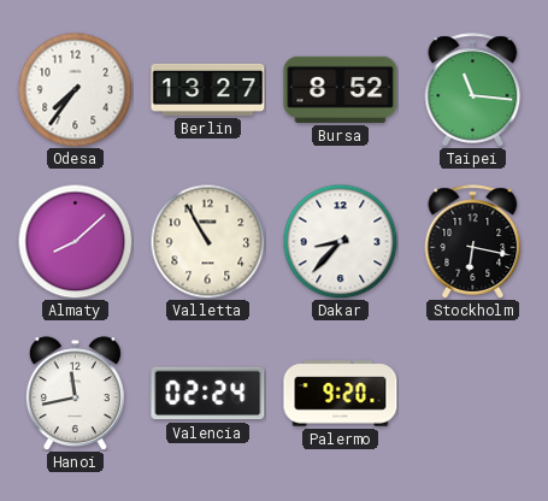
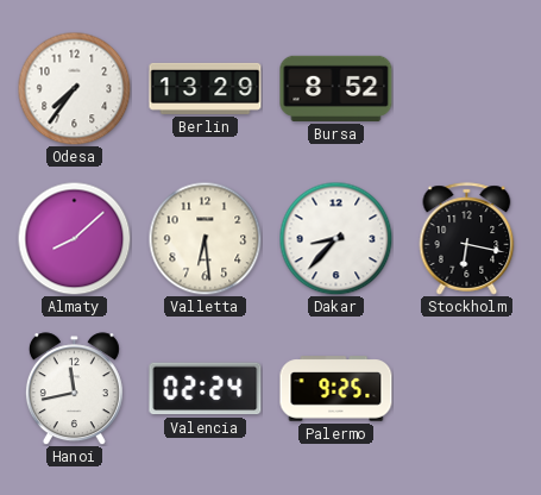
Berlin: 13:27 -> 13:29 (206, 88)
Taipei: 11:16 -> none (473, 90)
Valletta: 10:55 -> 6:29 (205, 238)
Palermo: 9:20 -> 9:25 (336, 389)
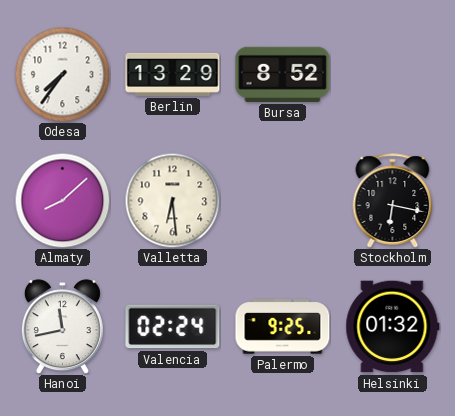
Dakar: 8:37 -> none (335, 238)
Helsinki: none -> 01:32 (393, 327)
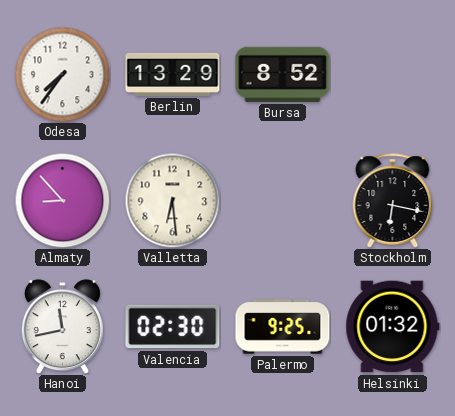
Almaty: 8:08 -> 8:53 (62, 200)
Valencia: 02:24 -> 02:30 (173, 327)
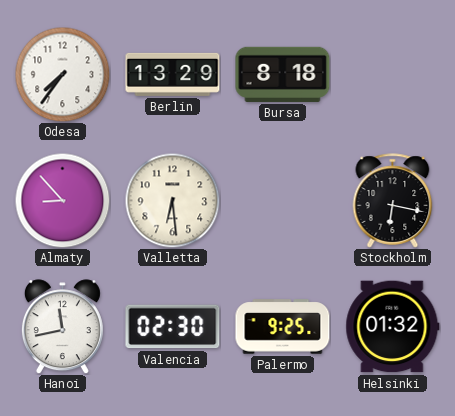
Bursa: 8:52 -> 8:18 (283, 74)
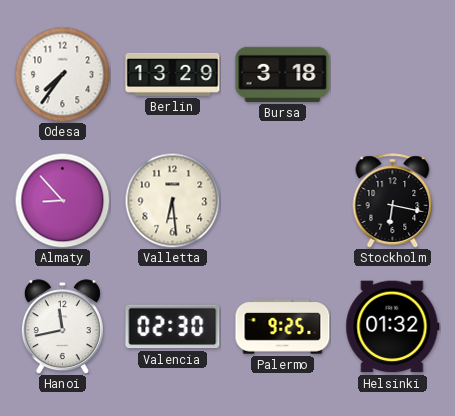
Bursa: 8:18 -> 3:18 (283, 74)
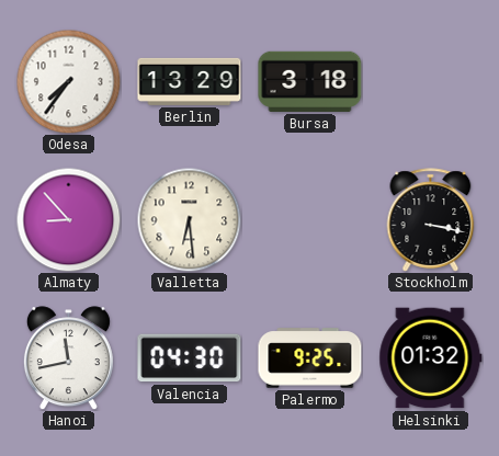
Stockholm: 6:17 -> 3:17 (431, 220)
Valencia: 02:30 -> 04:30 (190, 358)
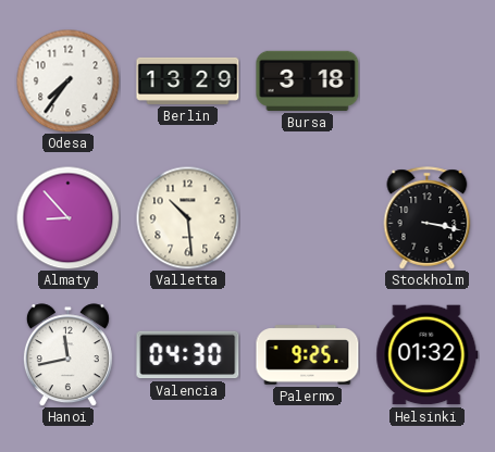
Valletta: 6:29 -> 10:29 (187, 217)
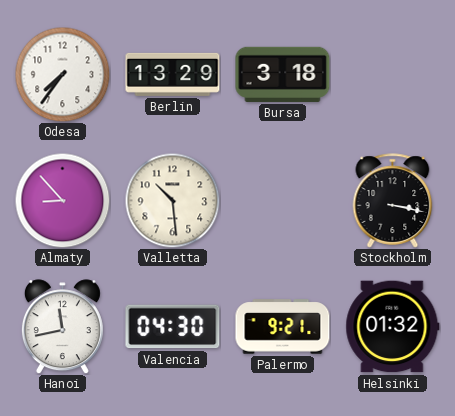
Palermo: 9:25 -> 9:21 (283, 327)
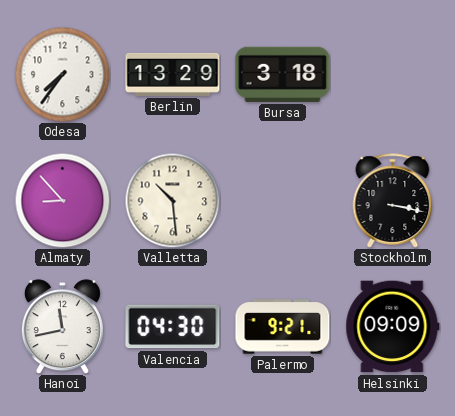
Helsinki: 01:32 -> 09:09 (393, 327)
